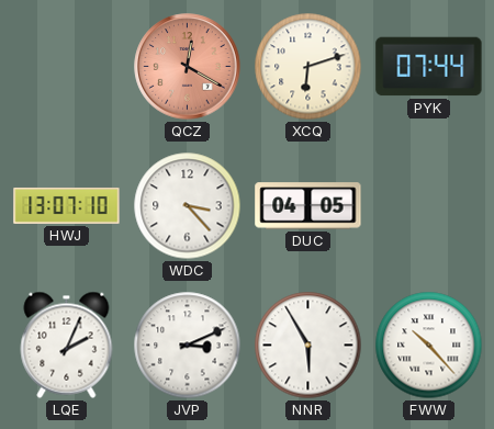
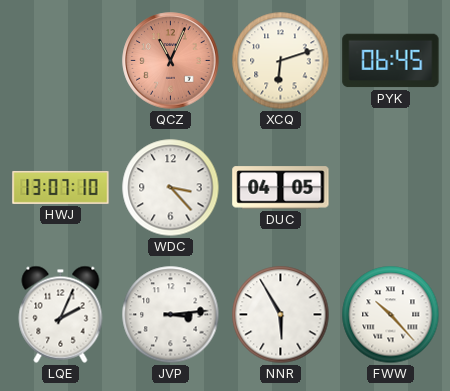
QCZ: 12:20 -> 11:04 (171, 61)
PYK: 07:44 -> 06:45 (391, 61)
JVP: 3:11 -> 3:14 (171, 315)
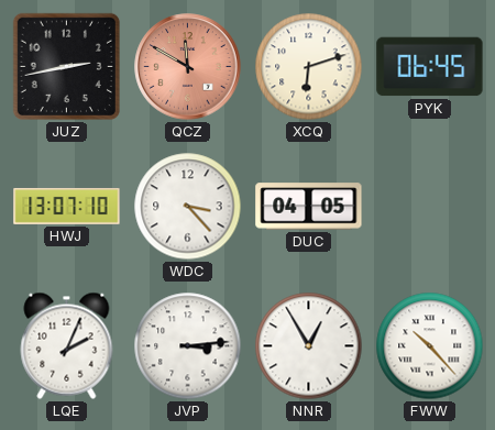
JUZ: none -> 2:43 (66, 66)
QCZ: 11:04 -> 11:50 (188, 67)
NNR: 5:55 -> 12:55 (309, 346)
